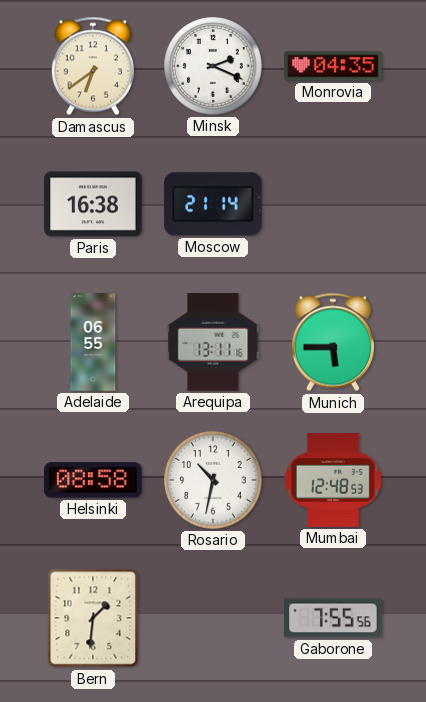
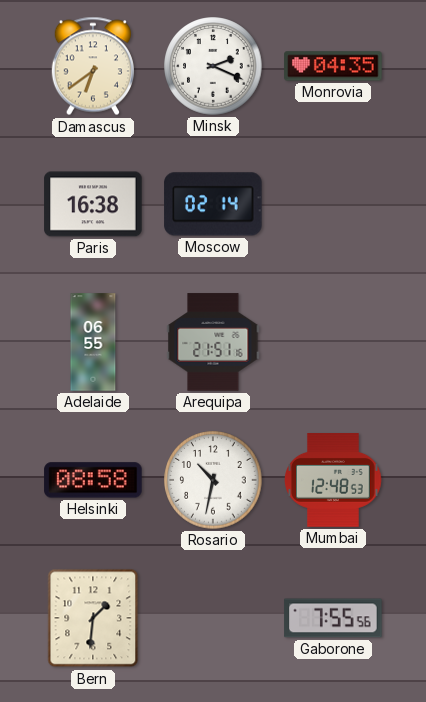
Moscow: 21:14 -> 02:14 (213, 204)
Arequipa: 13:11 -> 21:51 (213, 342)
Munich: 5:45 -> none (332, 342)
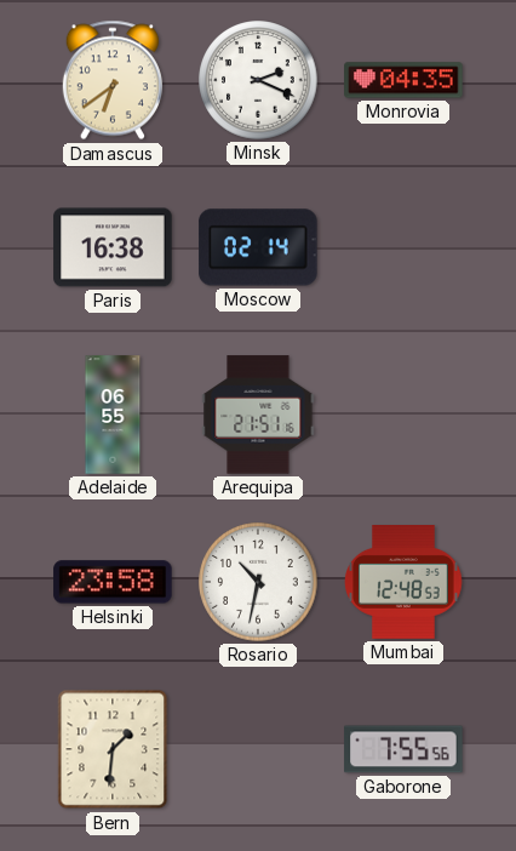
Helsinki: 08:58 -> 23:58 (113, 582)
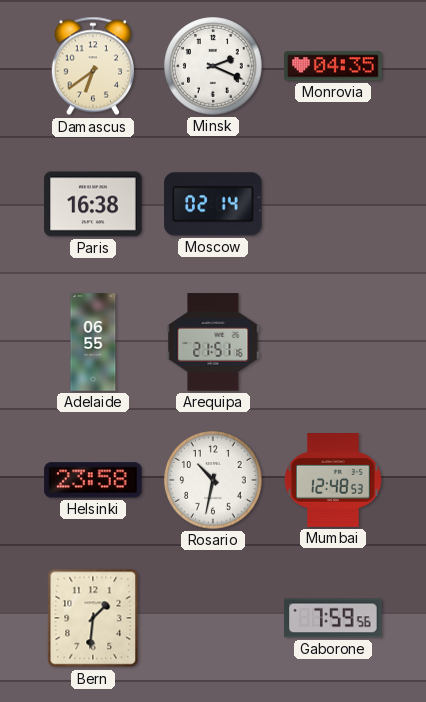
Gaborone: 7:55 -> 7:59 (333, 618)
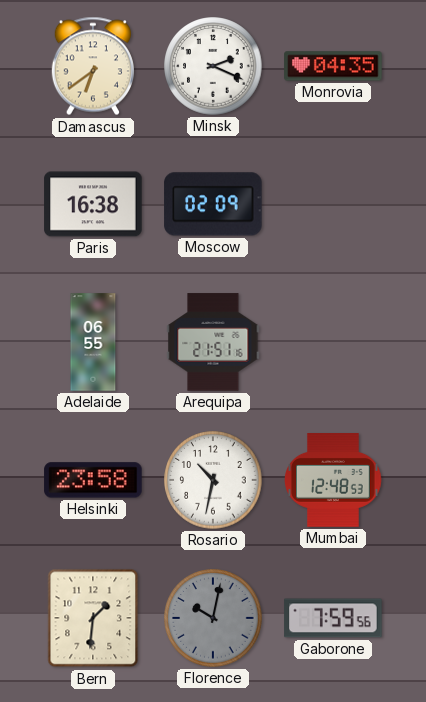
Moscow: 02:14 -> 02:09 (213, 204)
Florence: none -> 10:02 (213, 618)
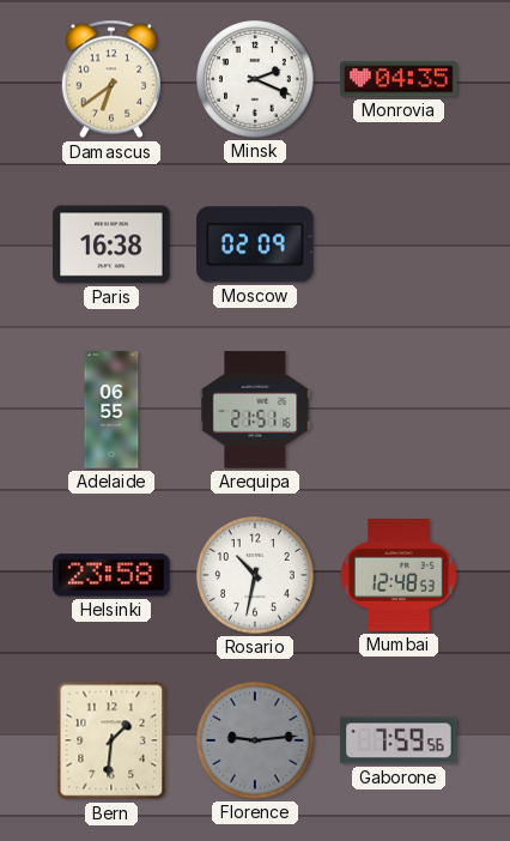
Florence: 10:02 -> 9:14 (255, 740)
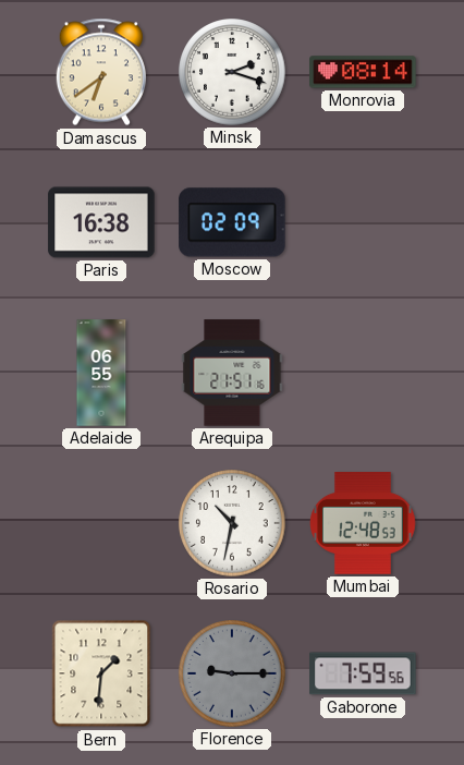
Minsk: 2:19 -> 2:18 (232, 72)
Monrovia: 04:35 -> 08:14 (363, 72)
Helsinki: 23:58 -> none (111, 575)
Florence: 9:14 -> 9:15 (232, 673)
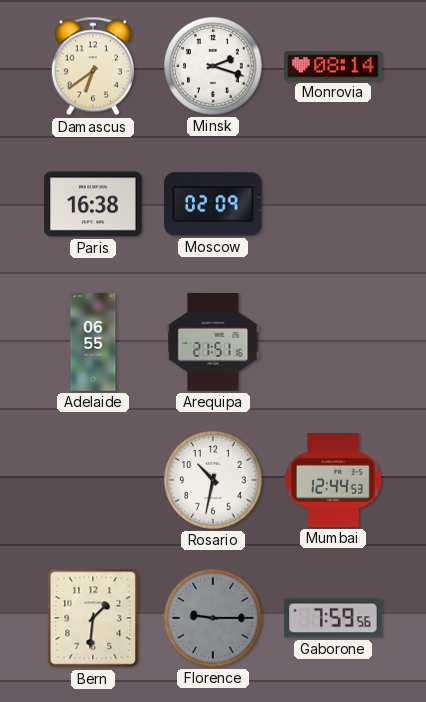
Mumbai: 12:48 -> 12:44 (333, 481)
